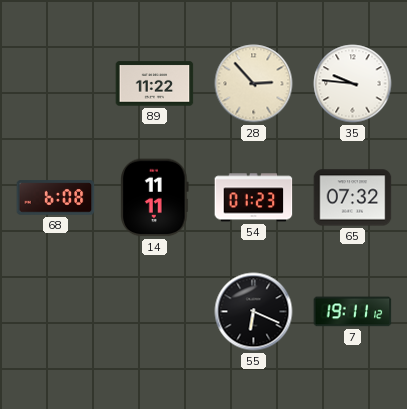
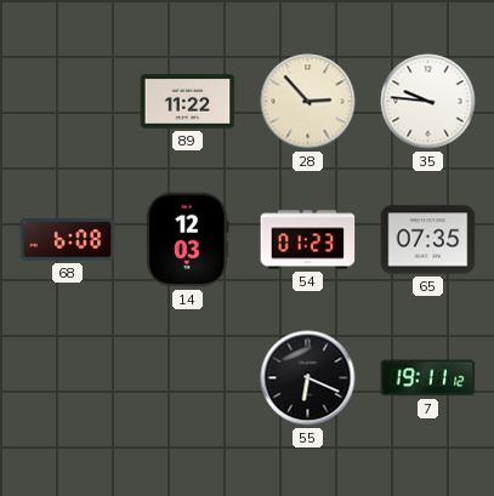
14: 11:11 -> 12:03 (188, 240)
65: 07:32 -> 07:35 (428, 240)
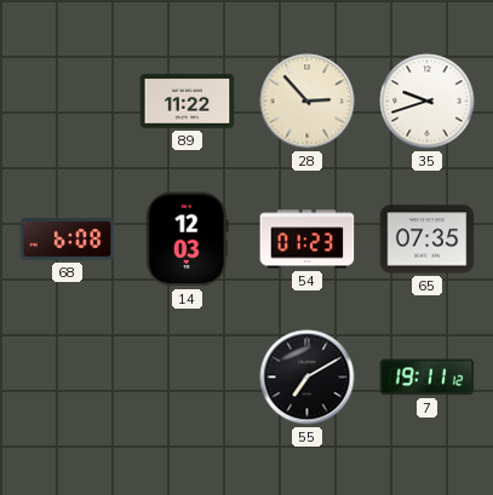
35: 9:46 -> 9:42 (428, 102)
55: 6:19 -> 7:10 (308, 378)
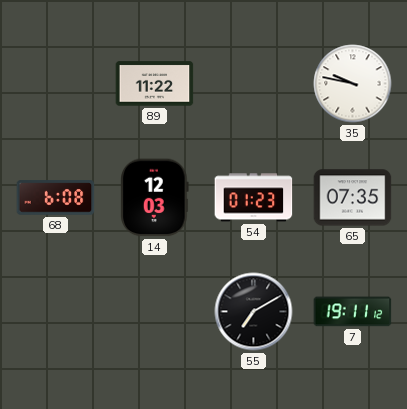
28: 2:53 -> none (308, 102)
35: 9:42 -> 9:47 (353, 84)
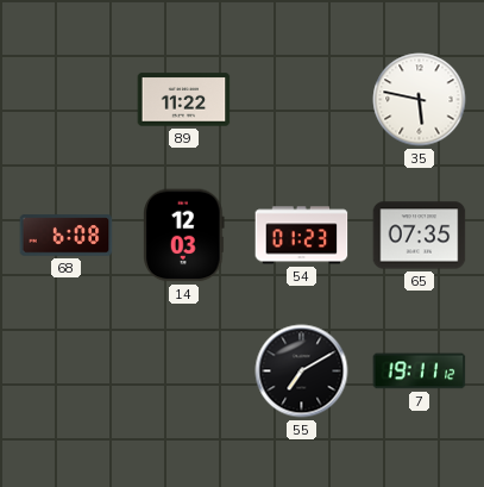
35: 9:47 -> 5:47 (420, 100)
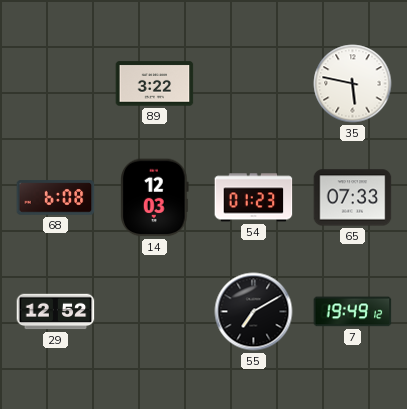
89: 11:22 -> 3:22 (155, 84)
65: 07:35 -> 07:33 (353, 198)
29: none -> 12:52 (56, 312)
7: 19:11 -> 19:49 (353, 312)
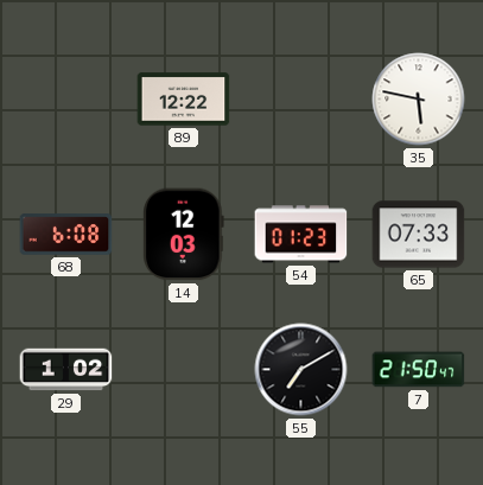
89: 3:22 -> 12:22 (184, 100)
29: 12:52 -> 1:02 (66, 370)
7: 19:49 -> 21:50 (419, 370)
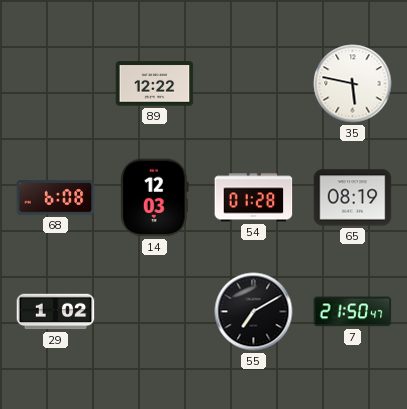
54: 01:23 -> 01:28 (254, 198)
65: 07:33 -> 08:19 (353, 198)
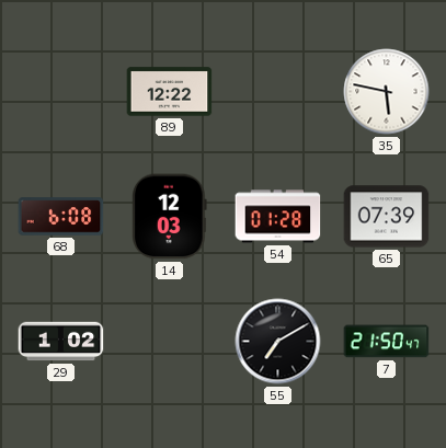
65: 08:19 -> 07:39 (387, 217)
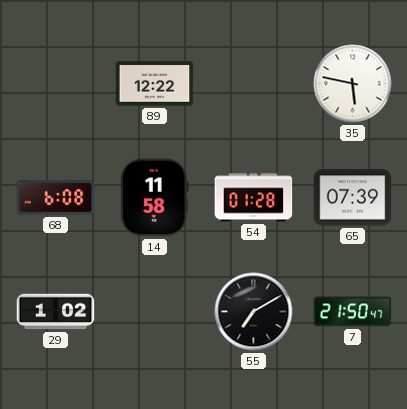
14: 12:03 -> 11:58 (155, 198)
